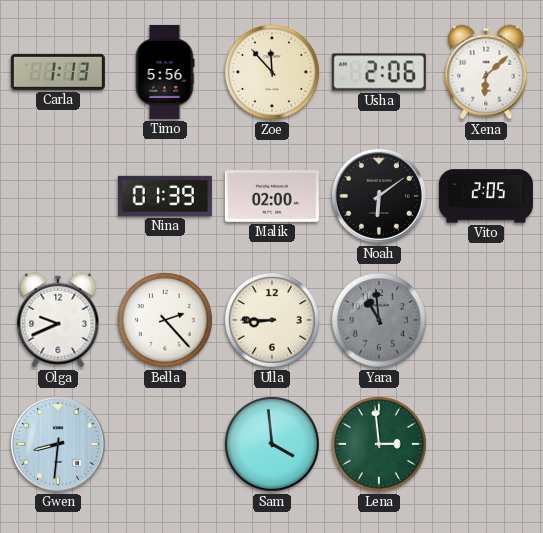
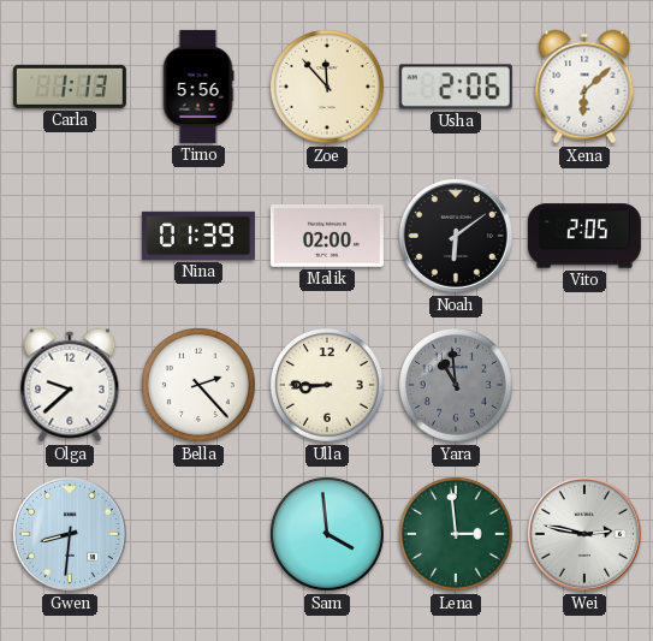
Olga: 9:41 -> 9:38 (70, 385)
Wei: none -> 2:47 (584, 534)
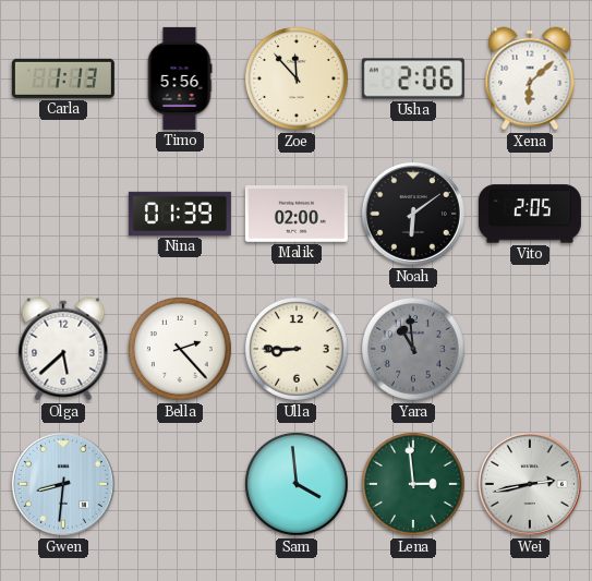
Olga: 9:38 -> 5:38 (63, 349)
Wei: 2:47 -> 2:43 (530, 484)
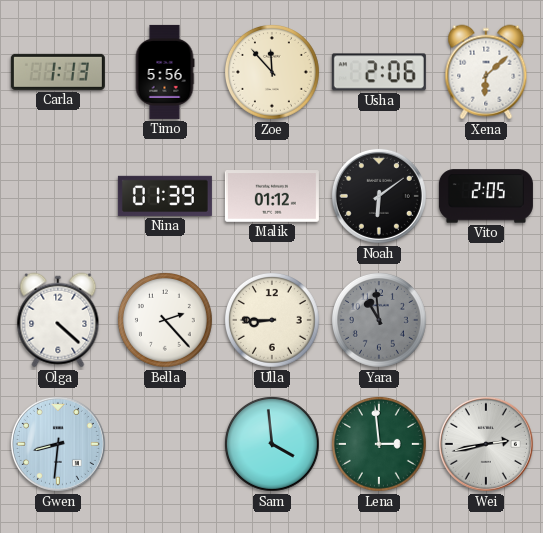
Malik: 02:00 -> 01:12 (272, 197)
Olga: 5:38 -> 4:22 (58, 320)
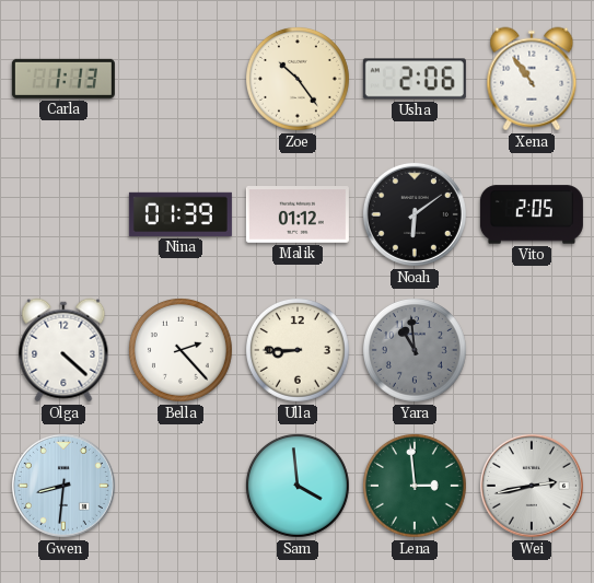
Timo: 5:56 -> none (165, 72)
Zoe: 11:53 -> 10:24 (298, 79)
Xena: 6:08 -> 10:54 (532, 79)
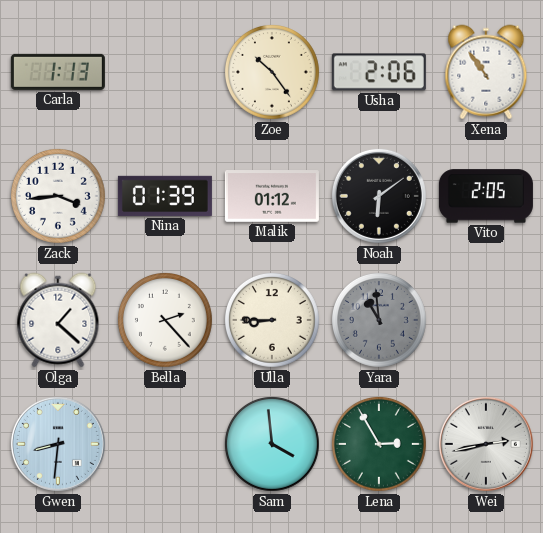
Zack: none -> 3:44 (58, 196)
Olga: 4:22 -> 1:22 (58, 320)
Lena: 2:59 -> 2:55 (379, 444)
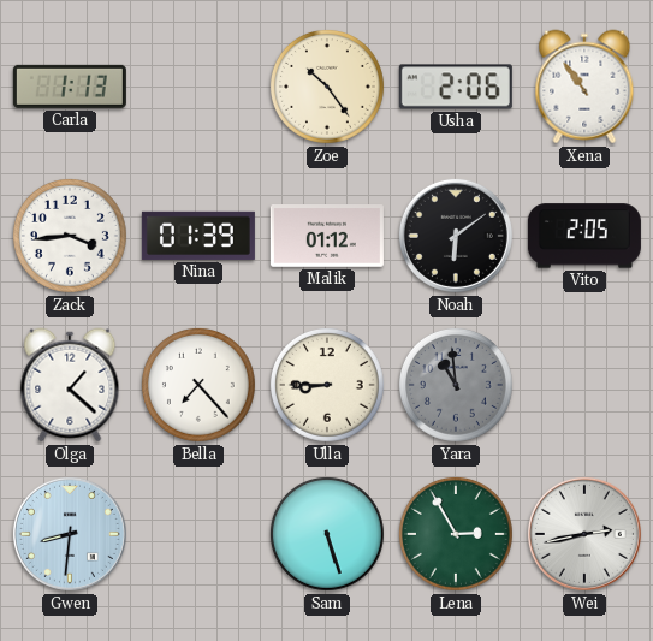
Bella: 2:23 -> 7:23 (198, 385)
Sam: 3:59 -> 5:27 (327, 534)
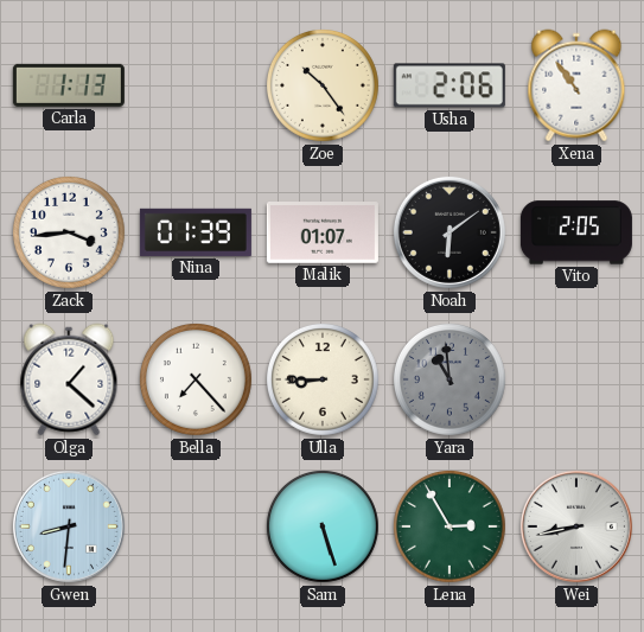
Malik: 01:12 -> 01:07 (323, 234)
Wei: 2:43 -> 8:43 (576, 526)
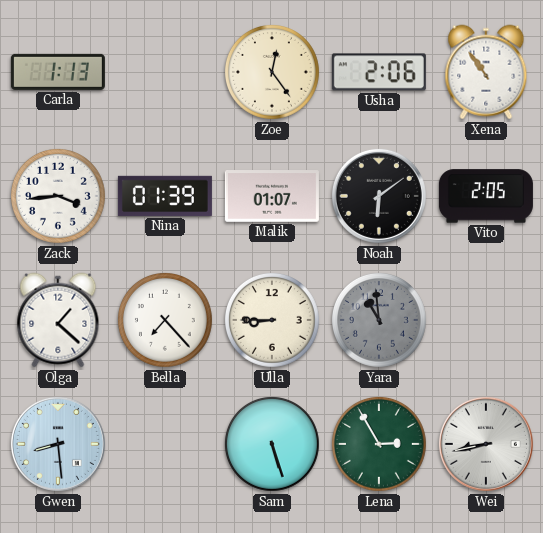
Zoe: 10:24 -> 12:24 (272, 72)
Gwen: 8:31 -> 8:29 (58, 444)
